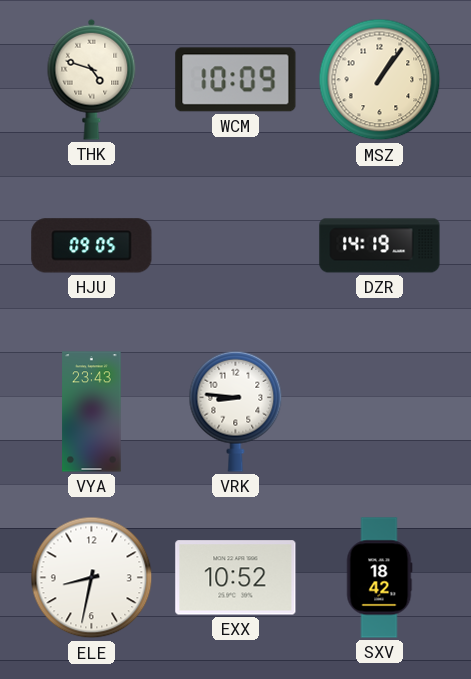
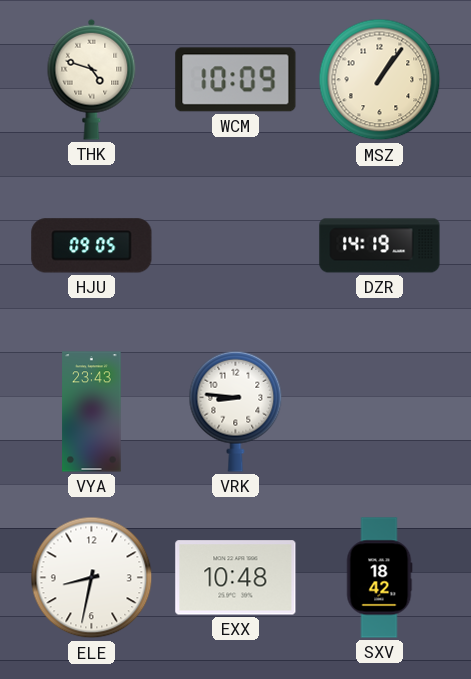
EXX: 10:52 -> 10:48 (236, 578)
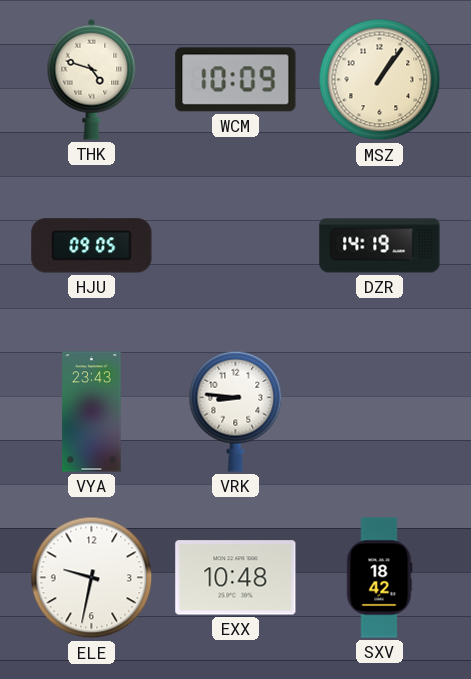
ELE: 8:32 -> 9:32 (92, 578)
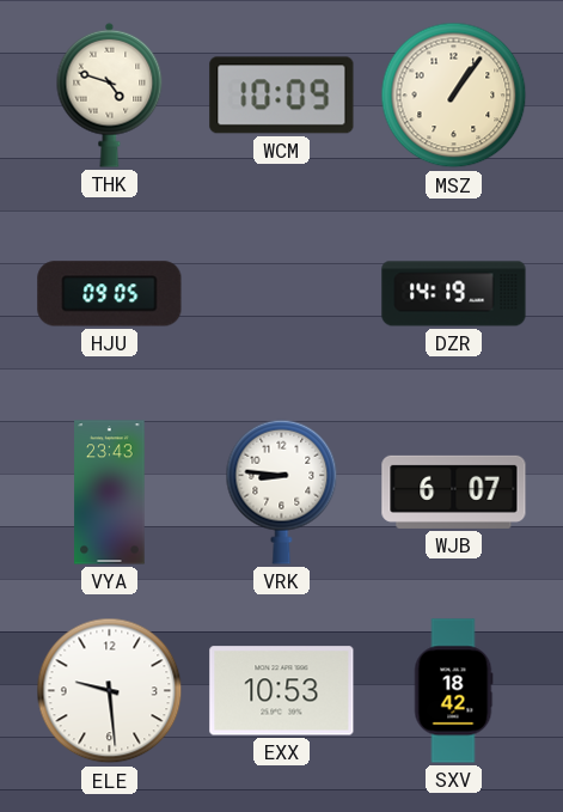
WJB: none -> 6:07 (454, 492)
ELE: 9:32 -> 9:29 (110, 691)
EXX: 10:48 -> 10:53 (282, 691)
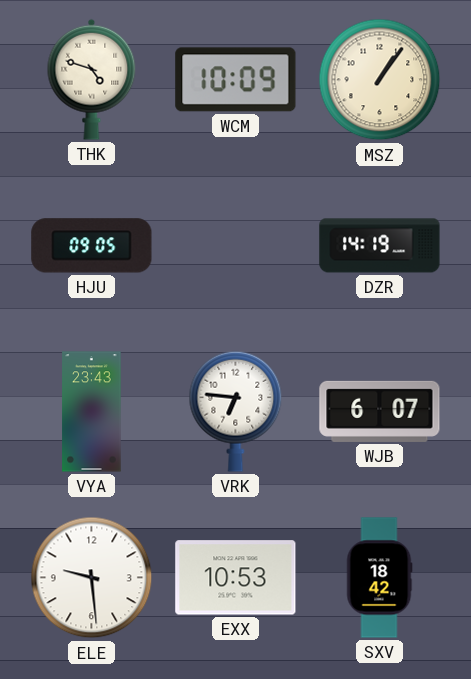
VRK: 8:46 -> 6:46 (236, 411)
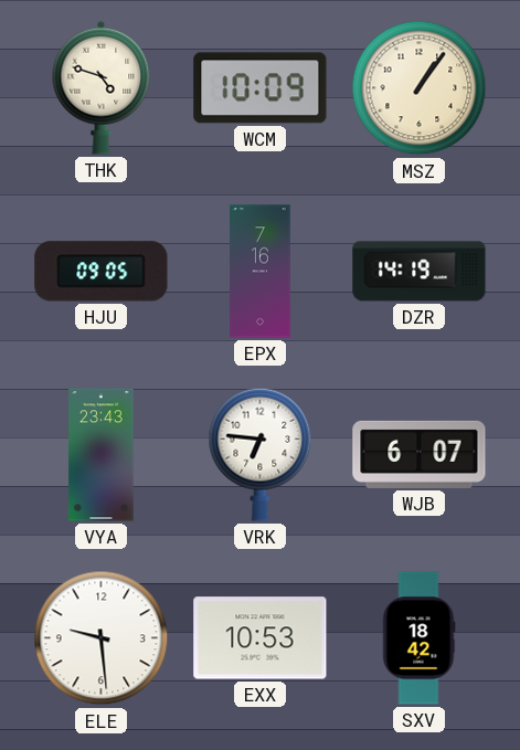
EPX: none -> 7:16 (261, 272)
